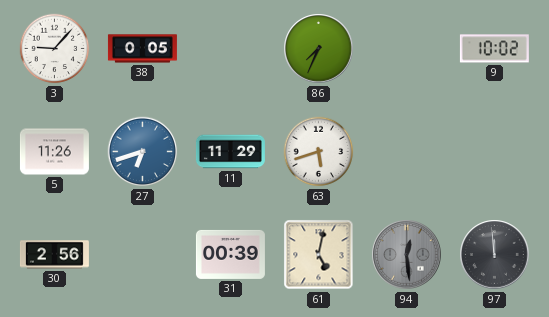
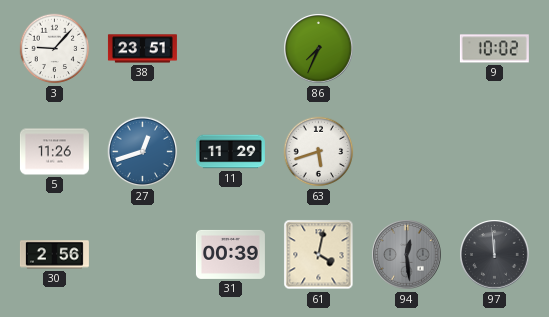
38: 0:05 -> 23:51 (142, 49)
27: 6:42 -> 12:42 (143, 152)
61: 5:02 -> 4:02 (319, 255)
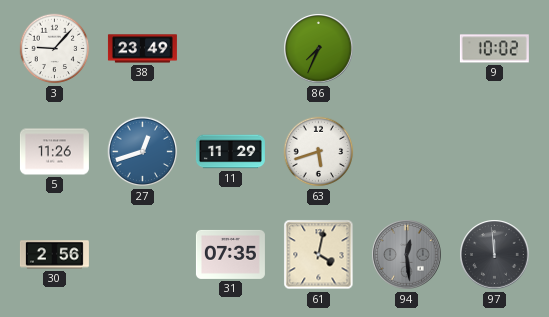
38: 23:51 -> 23:49 (142, 49)
31: 00:39 -> 07:35 (230, 254)
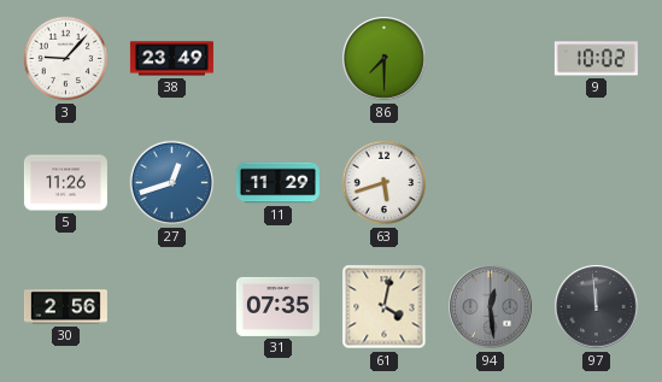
86: 7:34 -> 7:30 (385, 59)
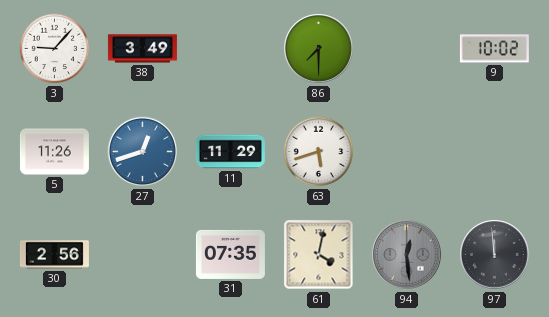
38: 23:49 -> 3:49 (142, 49)
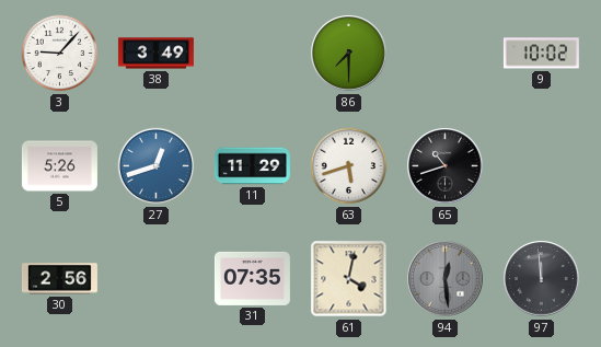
5: 11:26 -> 5:26 (59, 166)
65: none -> 10:42 (446, 166)
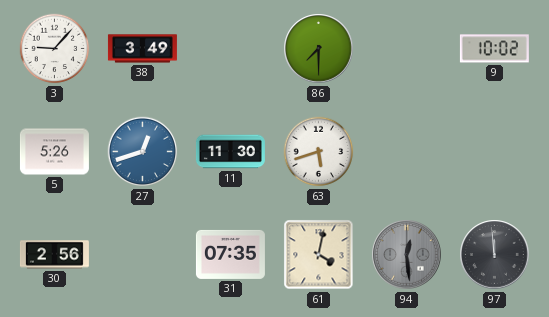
11: 11:29 -> 11:30 (230, 152)
65: 10:42 -> none (446, 166)
